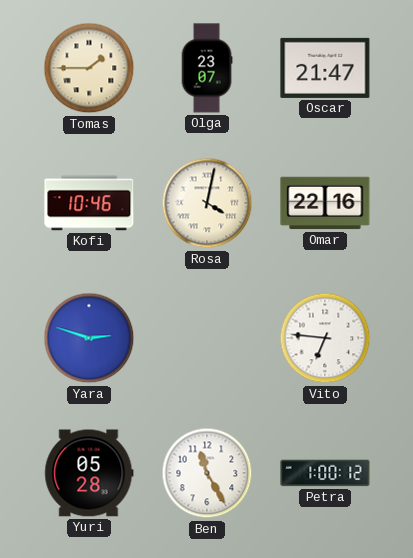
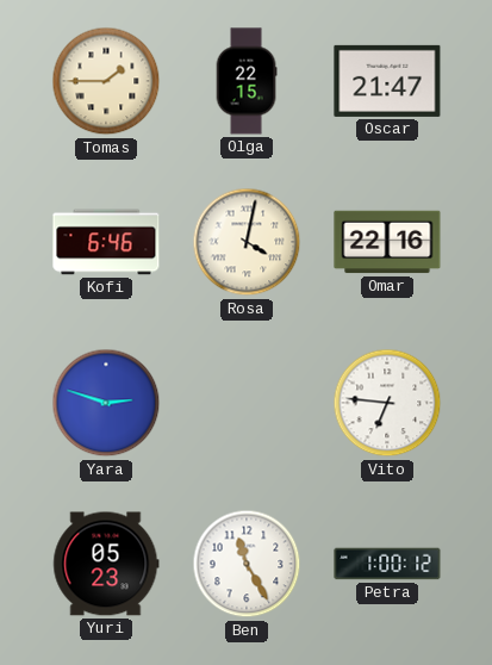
Olga: 23:07 -> 22:15 (247, 81)
Kofi: 10:46 -> 6:46 (106, 242)
Yuri: 05:28 -> 05:23 (106, 564)
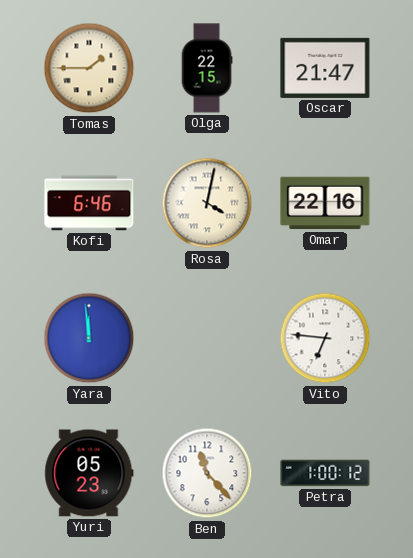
Yara: 2:48 -> 11:59 (89, 338)
Ben: 11:25 -> 11:23 (207, 473)
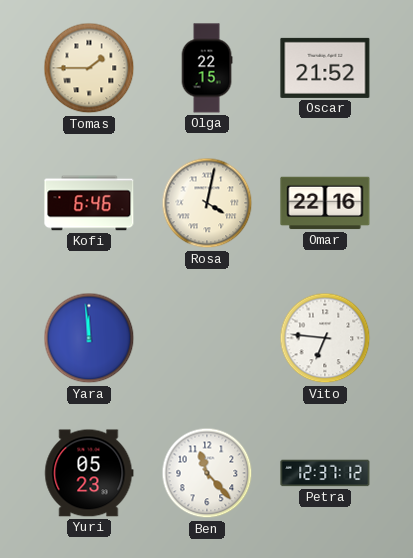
Oscar: 21:47 -> 21:52 (325, 68)
Petra: 1:00 -> 12:37 (325, 473)
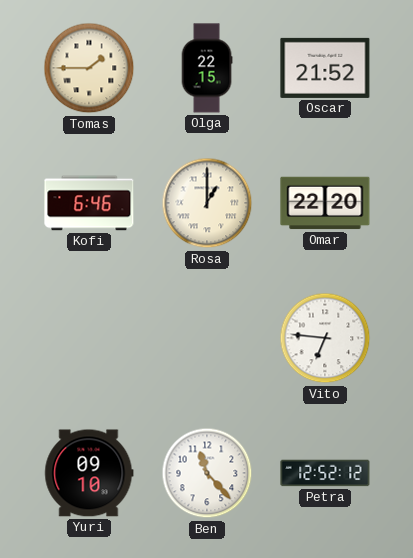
Rosa: 4:02 -> 1:00 (207, 203)
Omar: 22:16 -> 22:20 (325, 203)
Yara: 11:59 -> none (89, 338)
Yuri: 05:23 -> 09:10 (89, 473)
Petra: 12:37 -> 12:52 (325, 473)
